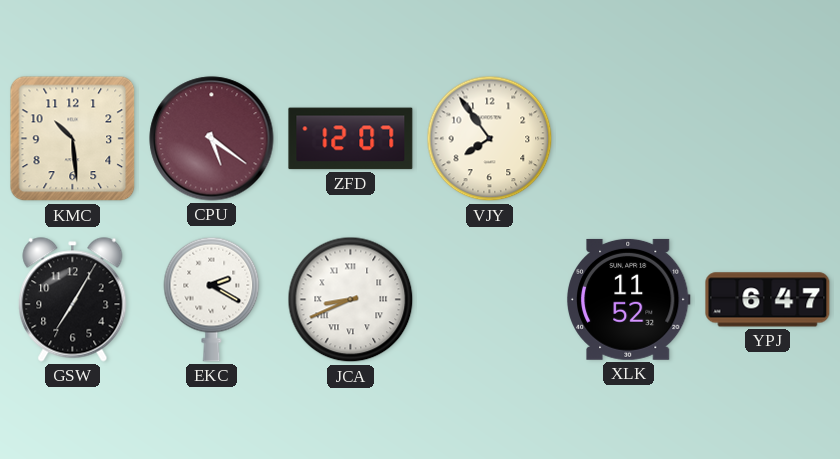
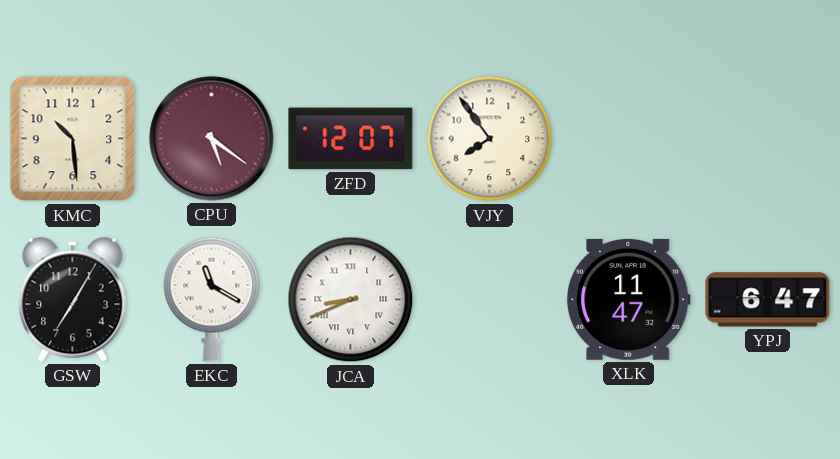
EKC: 2:20 -> 11:20 (212, 299)
XLK: 11:52 -> 11:47 (628, 299)
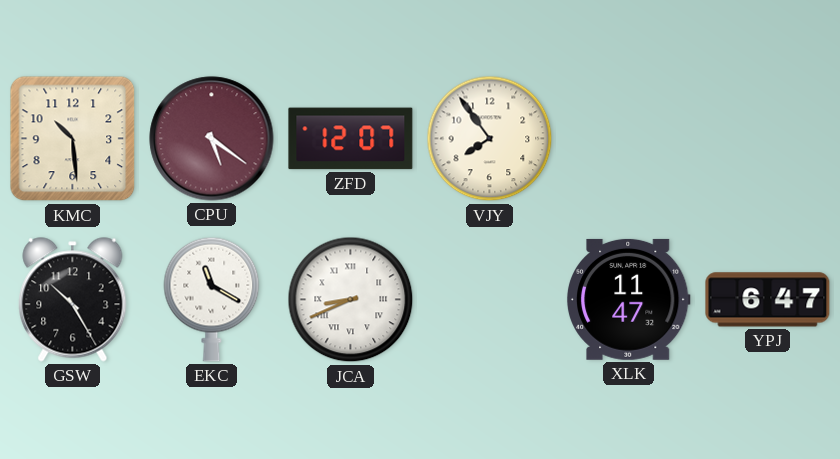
GSW: 7:05 -> 10:25 (73, 300)
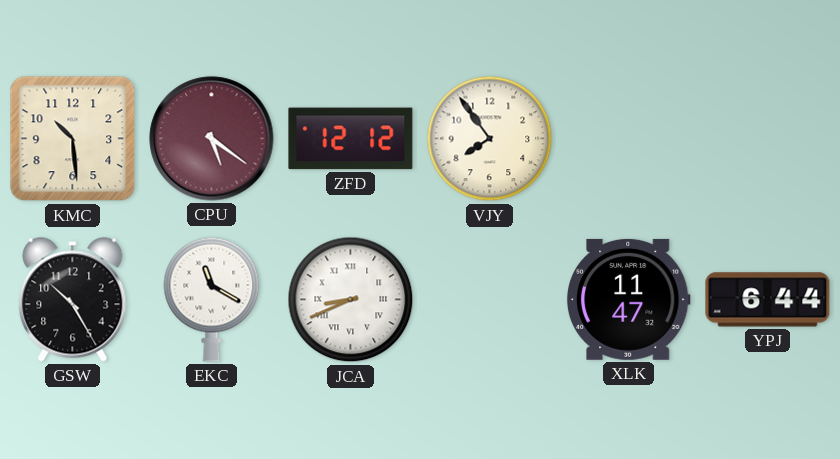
ZFD: 12:07 -> 12:12 (351, 139)
YPJ: 6:47 -> 6:44 (768, 300)
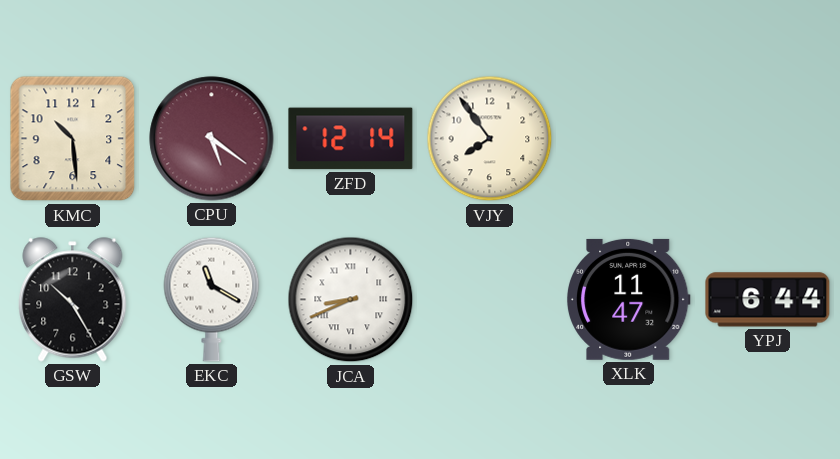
ZFD: 12:12 -> 12:14 (351, 139)
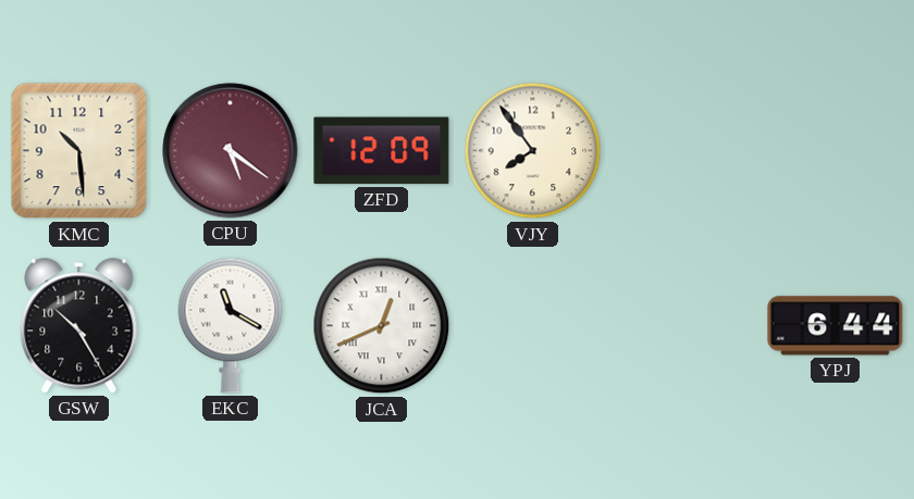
ZFD: 12:14 -> 12:09 (382, 151)
JCA: 8:41 -> 12:41 (382, 326)
XLK: 11:47 -> none (628, 299)
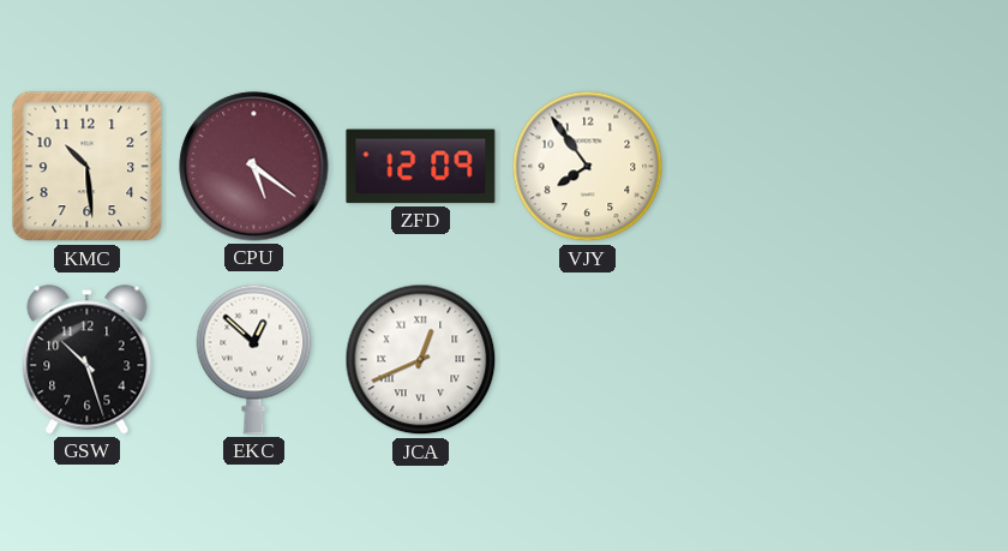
GSW: 10:25 -> 10:27 (88, 360)
EKC: 11:20 -> 12:52 (254, 359)
YPJ: 6:44 -> none (836, 326)
